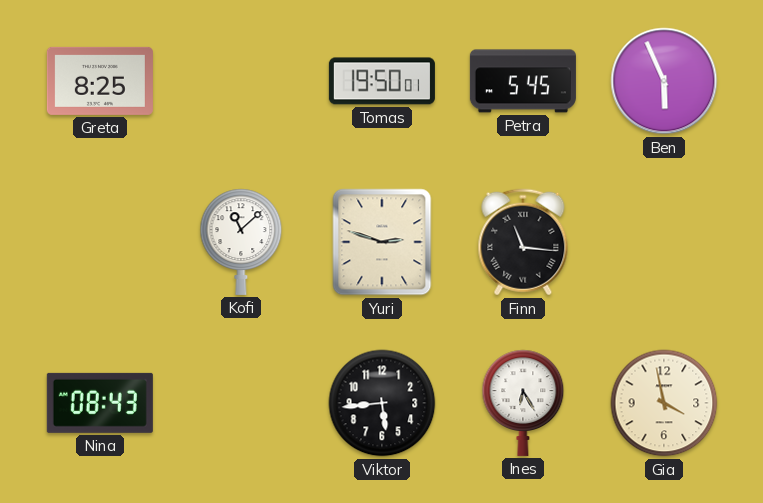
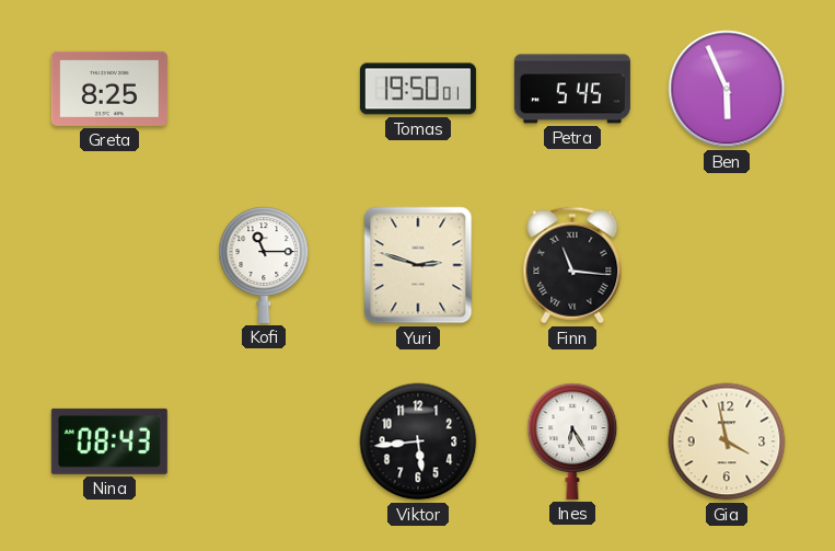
Kofi: 11:08 -> 11:15 (264, 265)
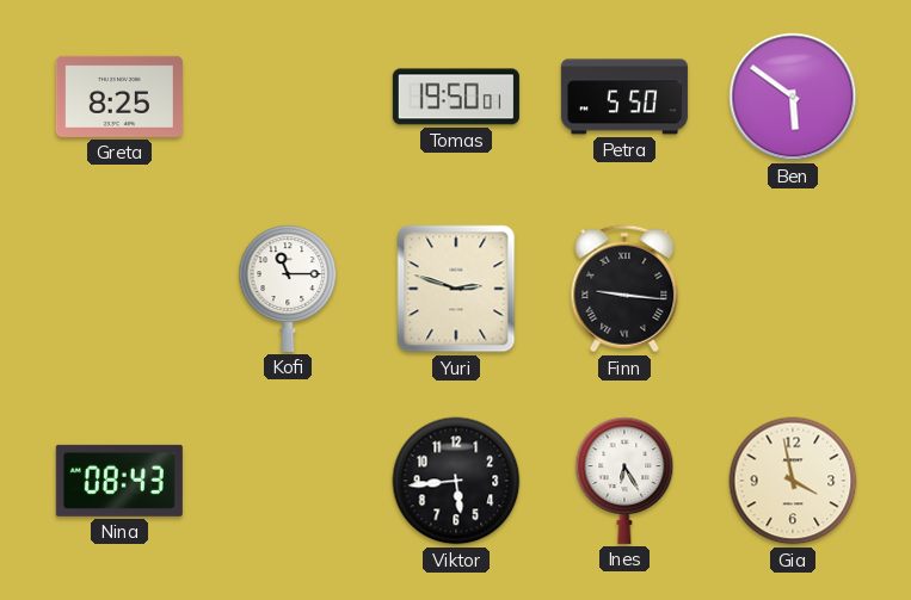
Petra: 5:45 -> 5:50 (624, 97)
Ben: 5:56 -> 5:51 (793, 97)
Finn: 11:16 -> 9:16 (624, 289)
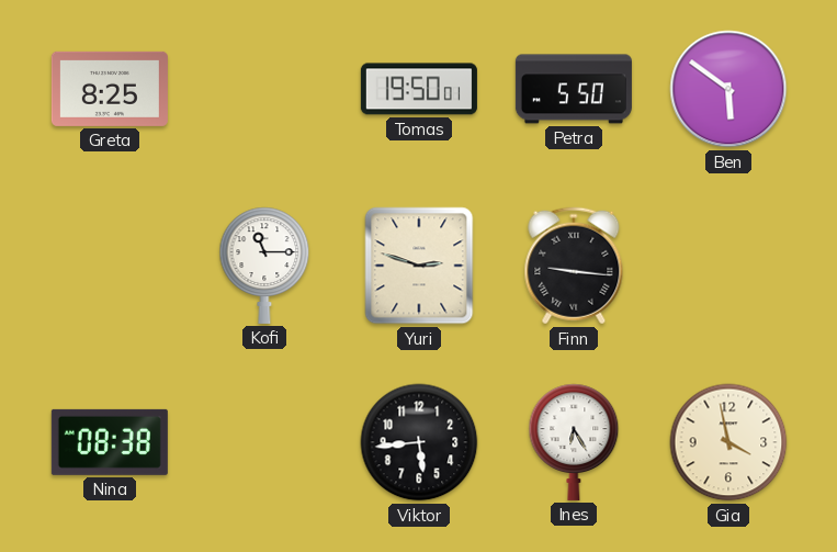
Nina: 08:43 -> 08:38 (110, 442)
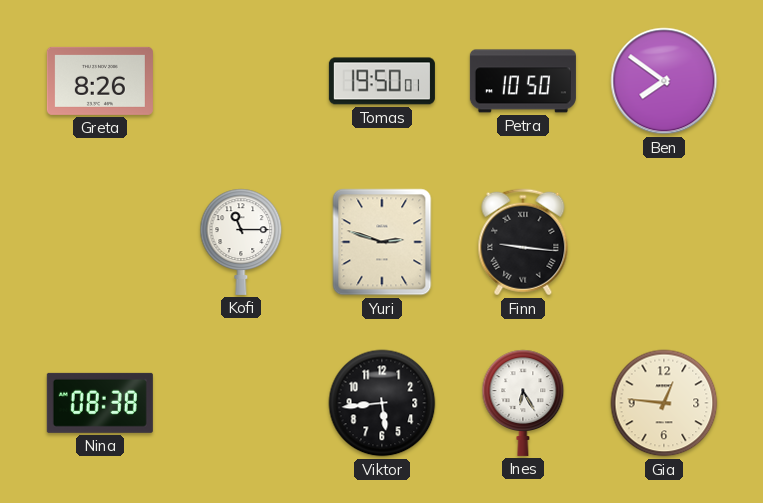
Greta: 8:25 -> 8:26 (100, 81)
Petra: 5:50 -> 10:50 (523, 81)
Ben: 5:51 -> 7:51 (664, 81)
Gia: 3:58 -> 12:46 (664, 403)
